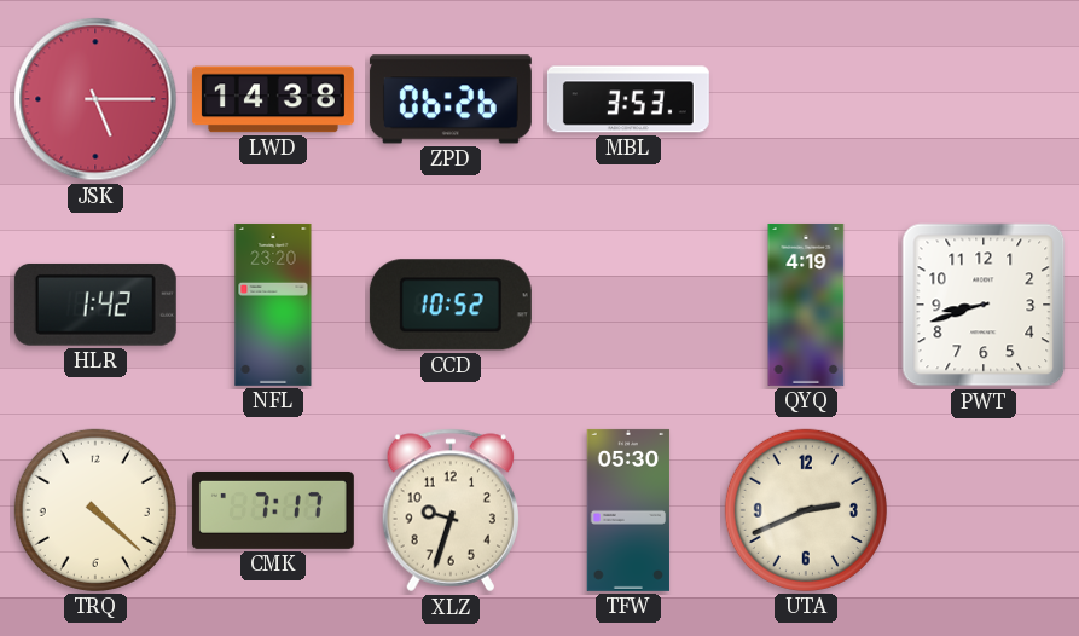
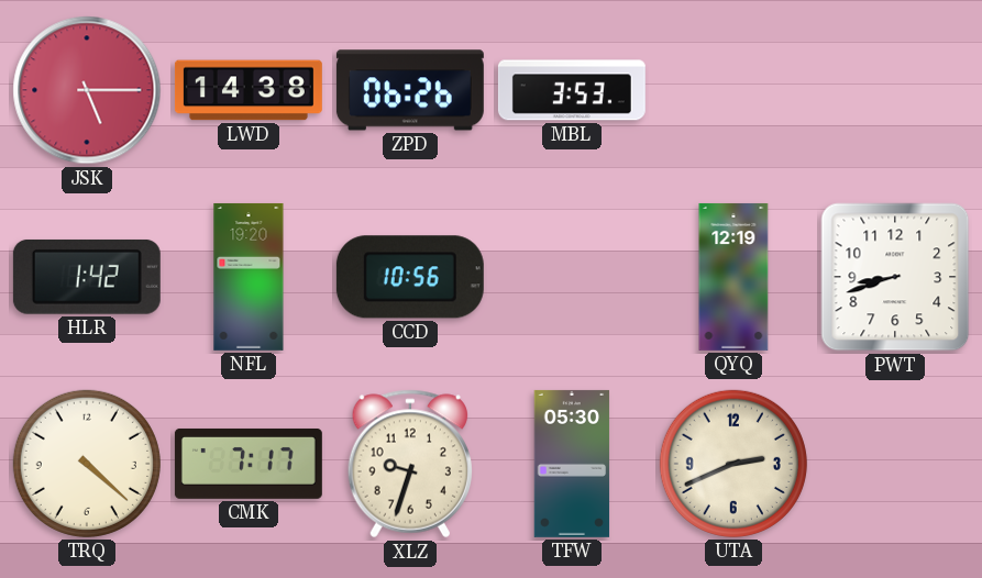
NFL: 23:20 -> 19:20 (249, 277)
CCD: 10:52 -> 10:56 (410, 277)
QYQ: 4:19 -> 12:19 (733, 277)
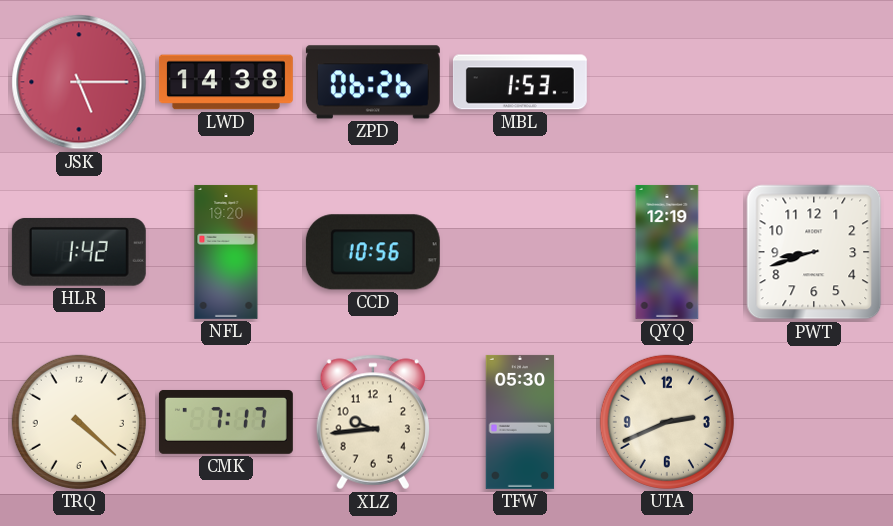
MBL: 3:53 -> 1:53 (520, 82)
XLZ: 9:33 -> 9:44 (372, 422)
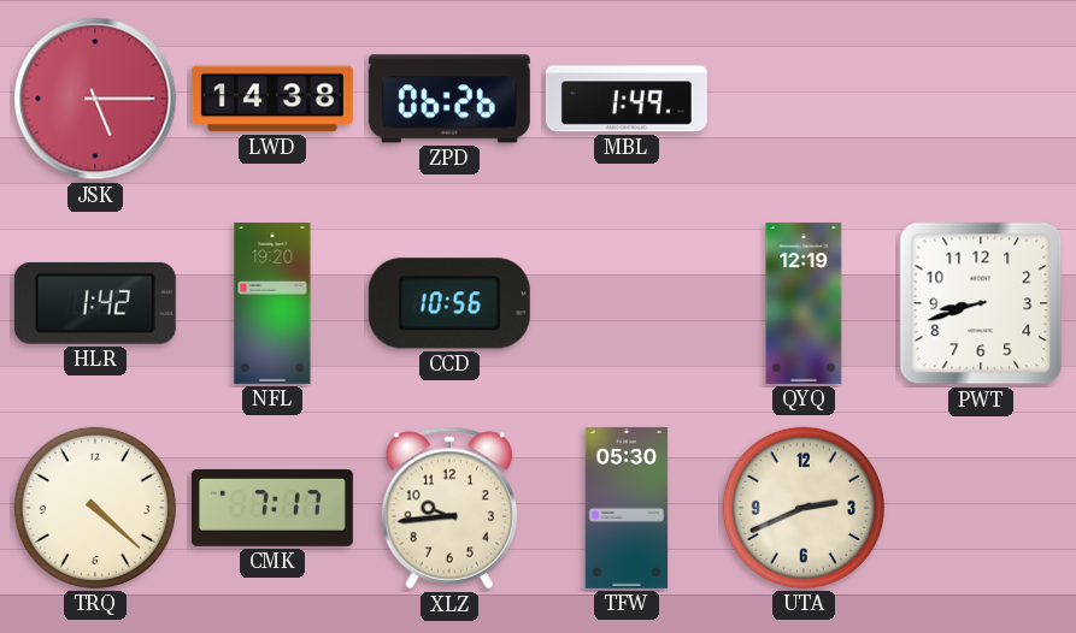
MBL: 1:53 -> 1:49 (627, 99)
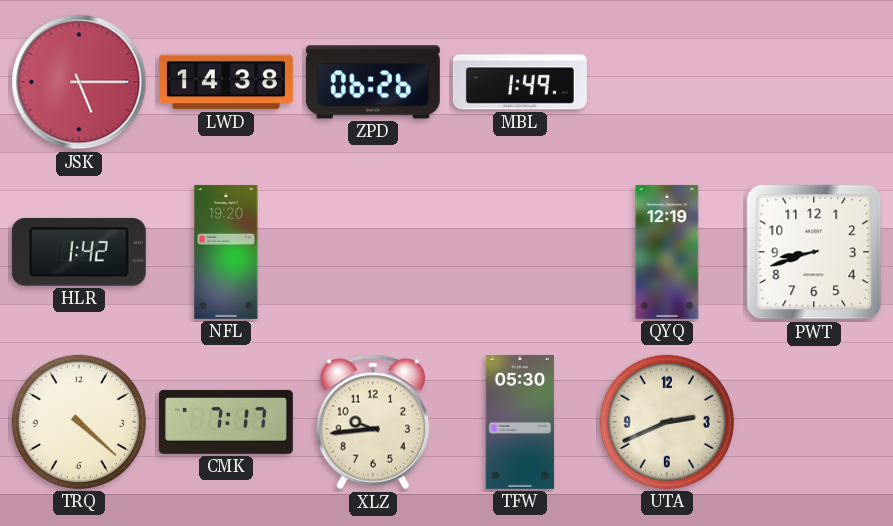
CCD: 10:56 -> none (449, 303)
